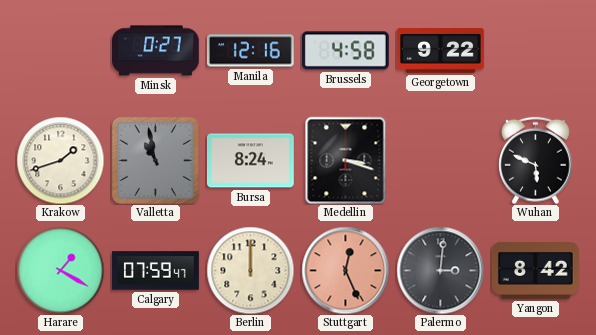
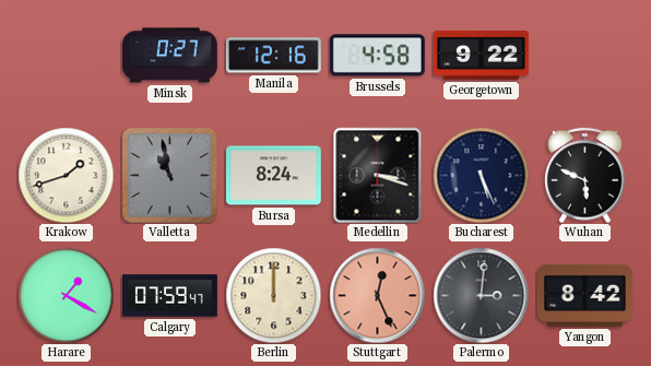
Bucharest: none -> 5:26 (481, 175)
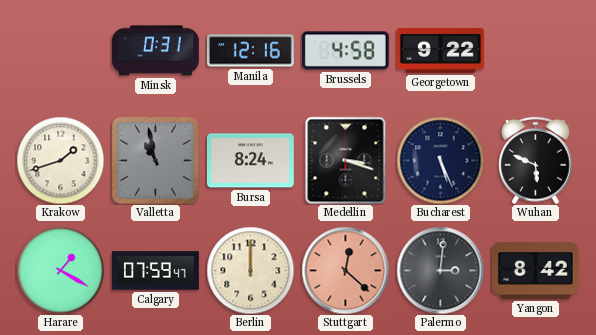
Minsk: 0:27 -> 0:31 (156, 51)
Stuttgart: 12:26 -> 12:22 (345, 270)
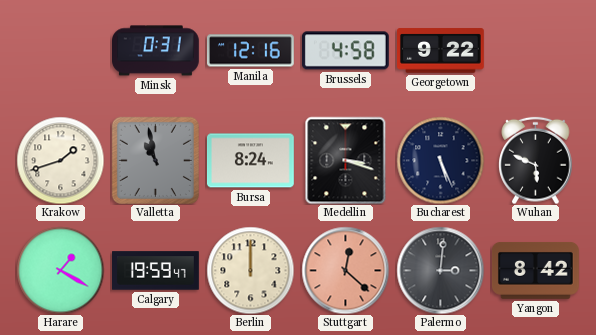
Calgary: 07:59 -> 19:59 (156, 271)
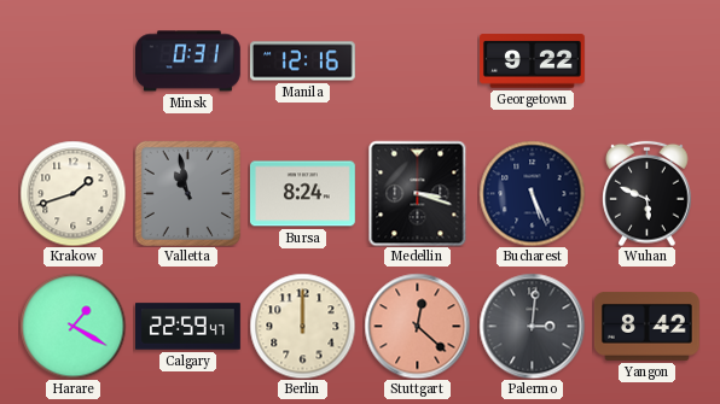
Brussels: 4:58 -> none (345, 51)
Calgary: 19:59 -> 22:59 (188, 327)
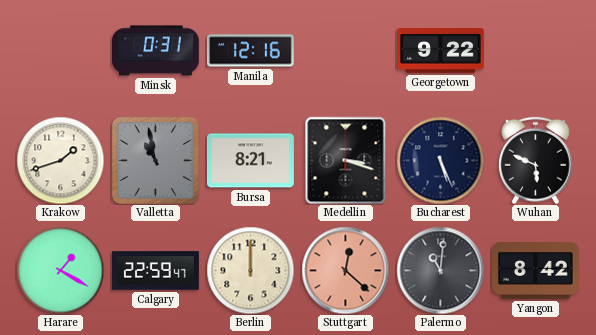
Bursa: 8:24 -> 8:21 (250, 161)
Palermo: 3:01 -> 11:01 (440, 270)
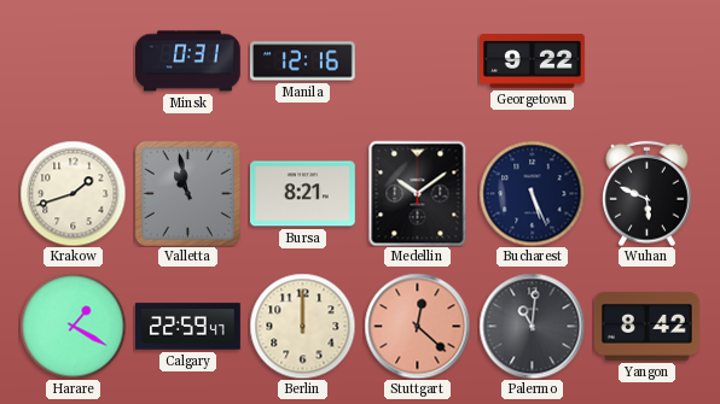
Medellin: 3:18 -> 10:09 (418, 193)
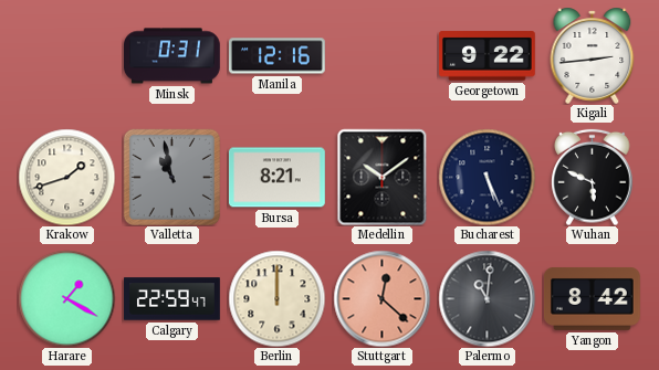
Kigali: none -> 2:44 (593, 55)
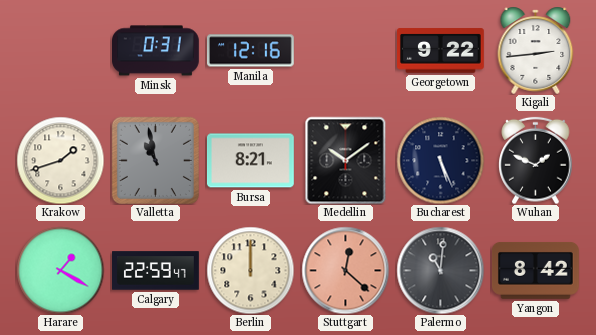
Wuhan: 5:49 -> 1:49 (536, 160)
